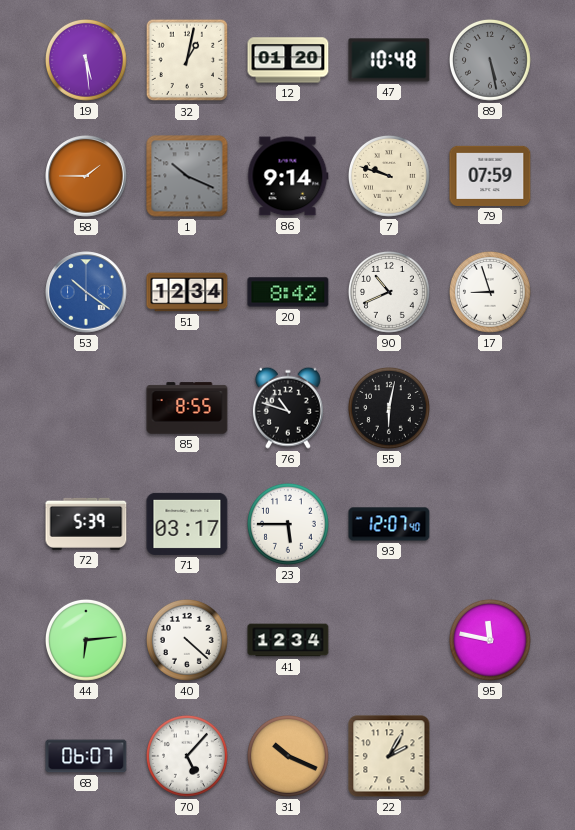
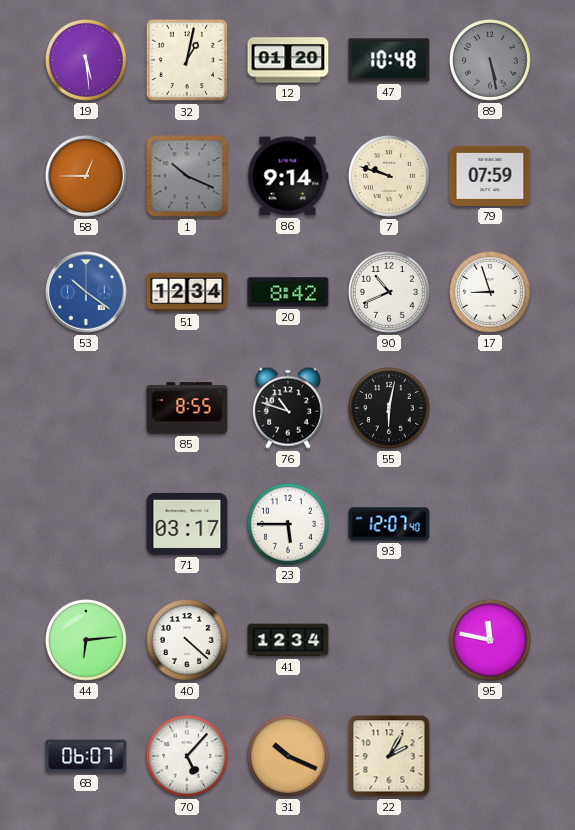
58: 1:45 -> 12:45 (86, 176)
72: 5:39 -> none (86, 524)
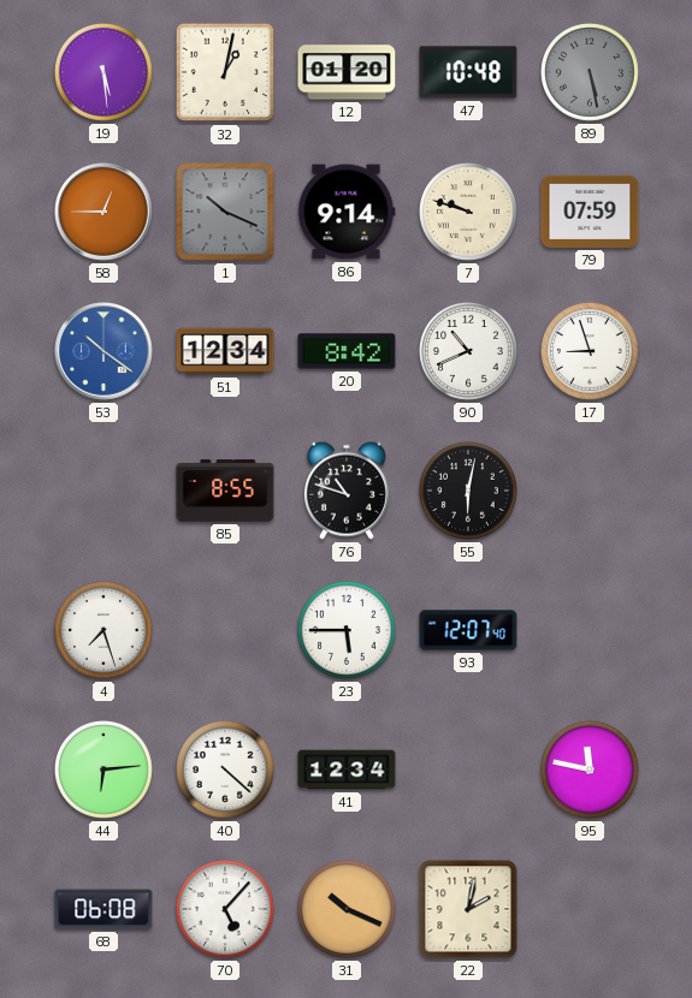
4: none -> 7:27 (105, 631)
71: 03:17 -> none (187, 524)
68: 06:07 -> 06:08 (103, 909)
22: 2:05 -> 2:02 (468, 909)
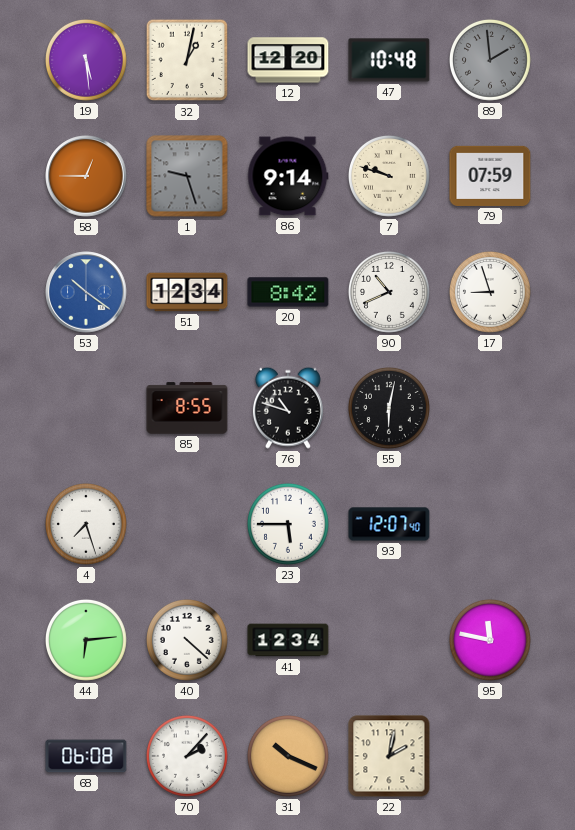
12: 01:20 -> 12:20 (288, 60)
89: 5:28 -> 1:59 (491, 61)
1: 10:19 -> 9:27 (187, 176)
70: 5:07 -> 2:07 (188, 757)
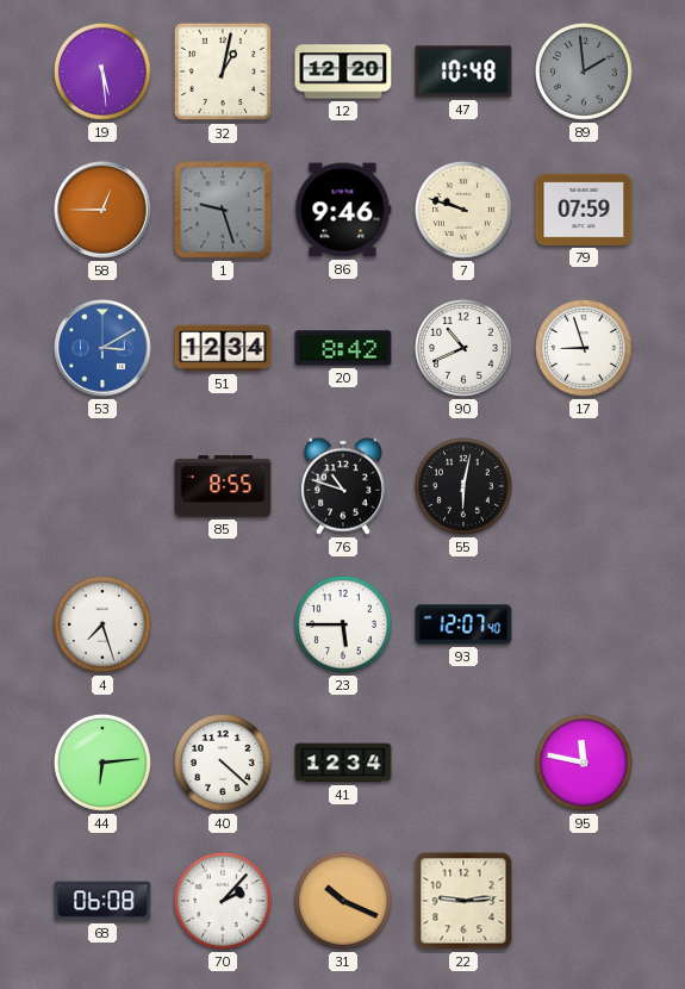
86: 9:14 -> 9:46 (343, 210)
53: 10:21 -> 3:10 (102, 348)
22: 2:02 -> 9:14 (463, 901)
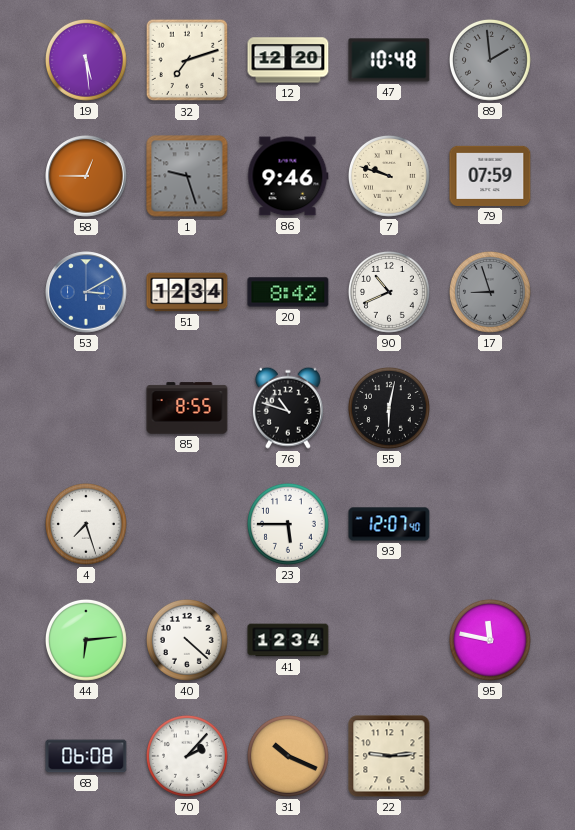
32: 1:02 -> 7:12 (187, 60)
17 dial: white -> grey (491, 293)
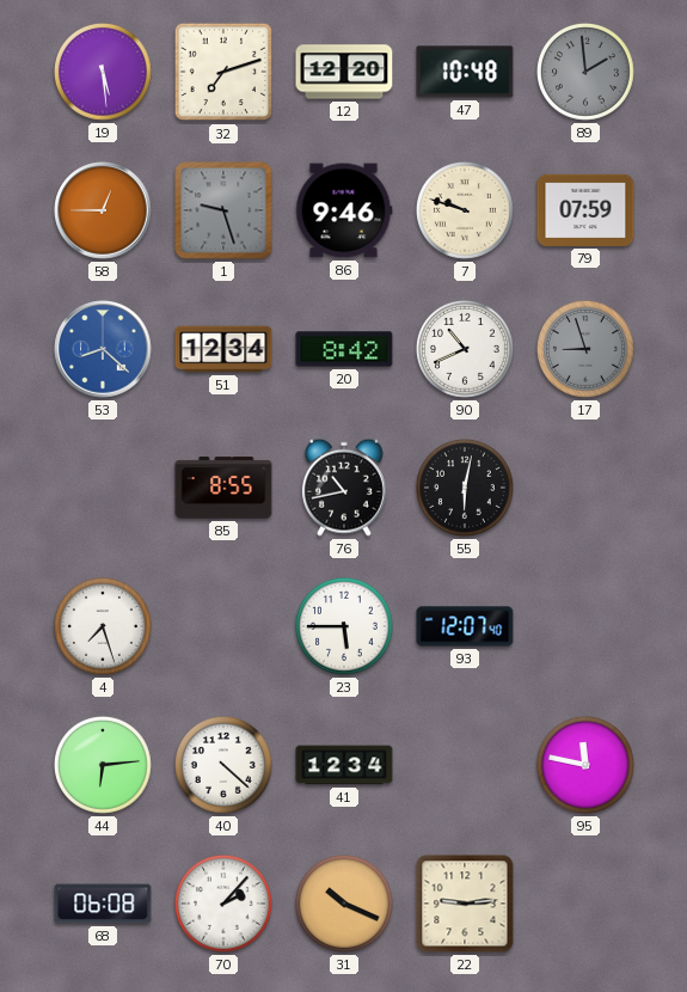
53: 3:10 -> 8:22 (103, 349)
76: 10:48 -> 10:43 (344, 488)
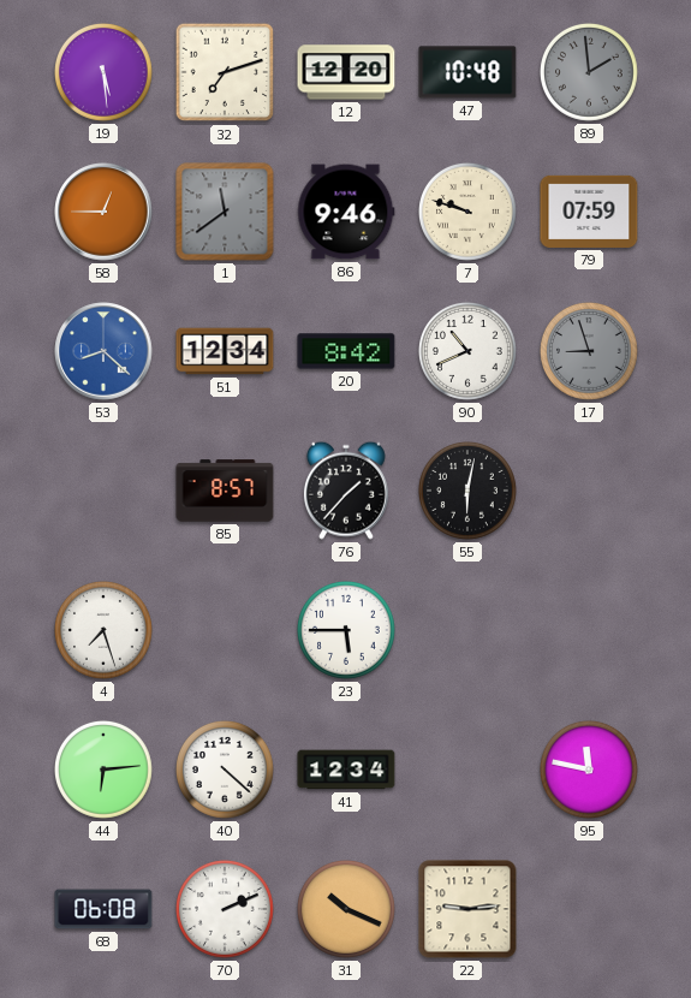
1: 9:27 -> 11:39 (225, 212)
85: 8:55 -> 8:57 (225, 491)
76: 10:43 -> 1:37 (346, 491)
93: 12:07 -> none (465, 626)
70: 2:07 -> 2:11 (226, 910)
